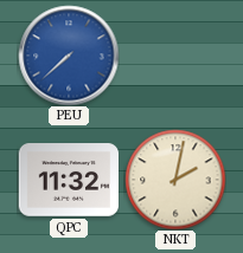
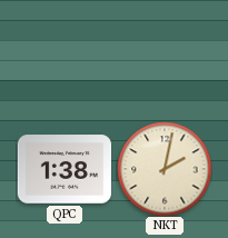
PEU: 7:38 -> none (69, 56)
QPC: 11:32 -> 1:38 (65, 169)
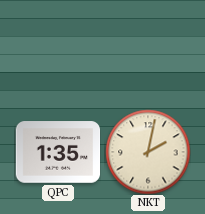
QPC: 1:38 -> 1:35 (58, 152)
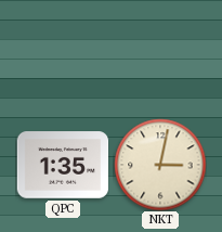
NKT: 2:02 -> 3:02 (160, 165)
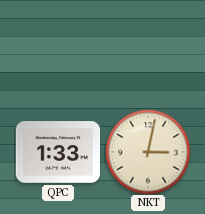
QPC: 1:35 -> 1:33 (58, 152)
